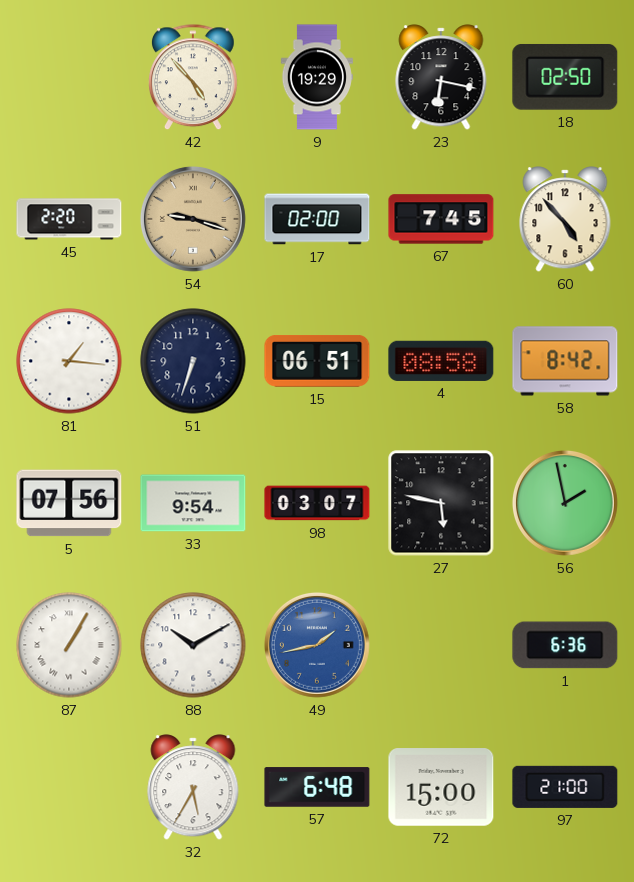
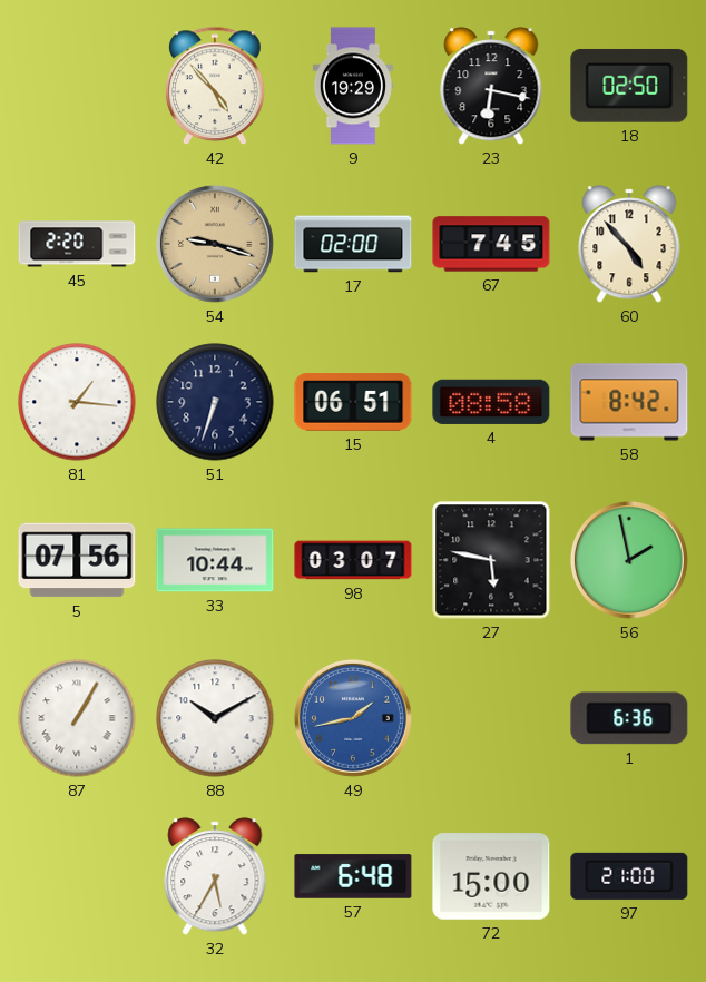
33: 9:54 -> 10:44 (215, 560)
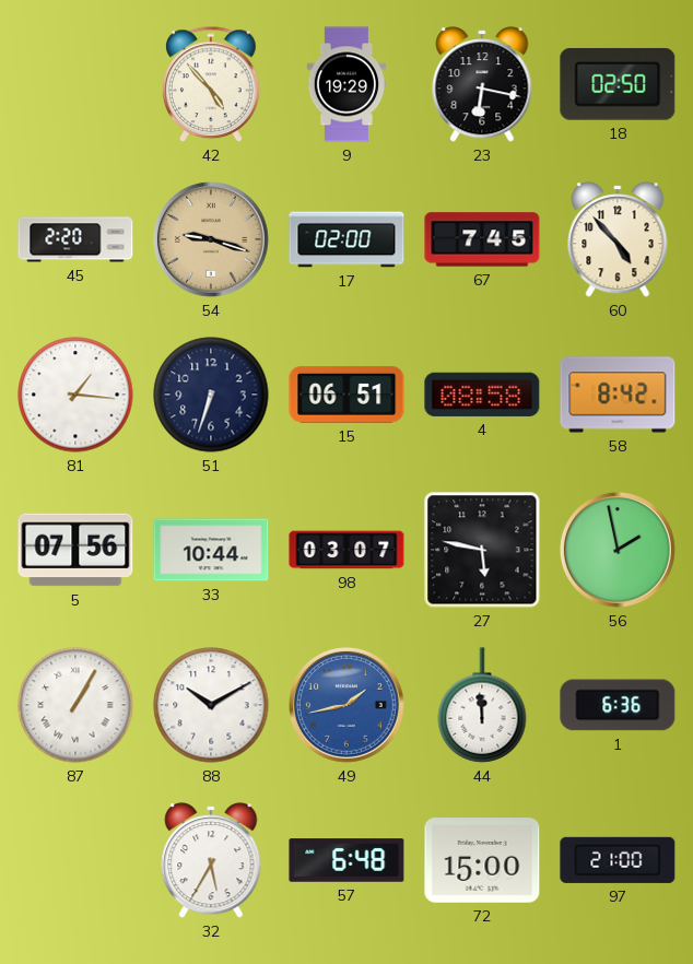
44: none -> 11:59 (482, 705)
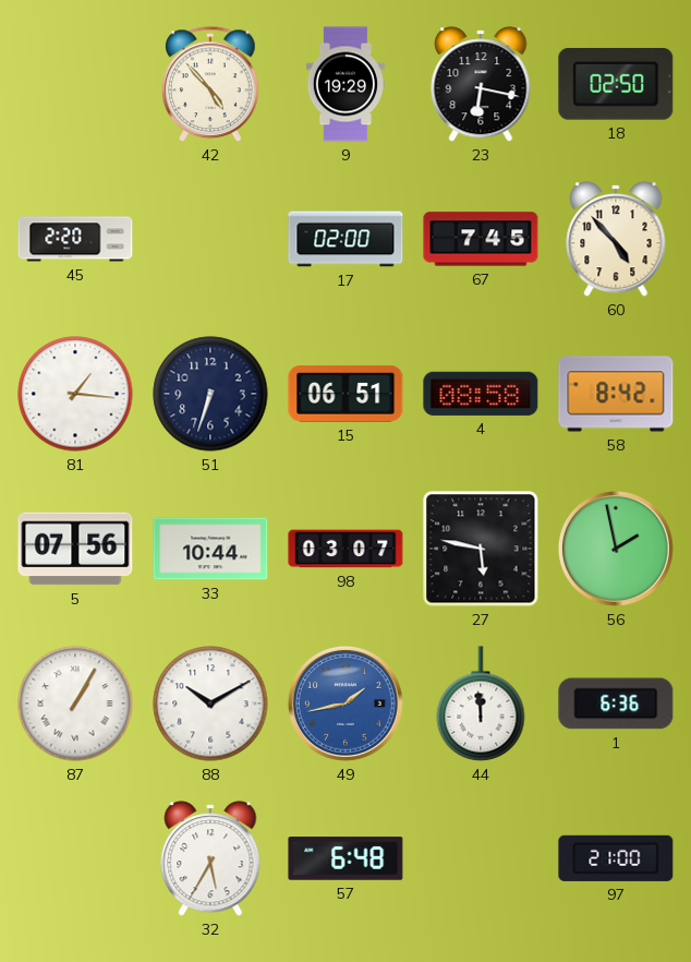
54: 9:18 -> none (211, 239)
72: 15:00 -> none (482, 860)
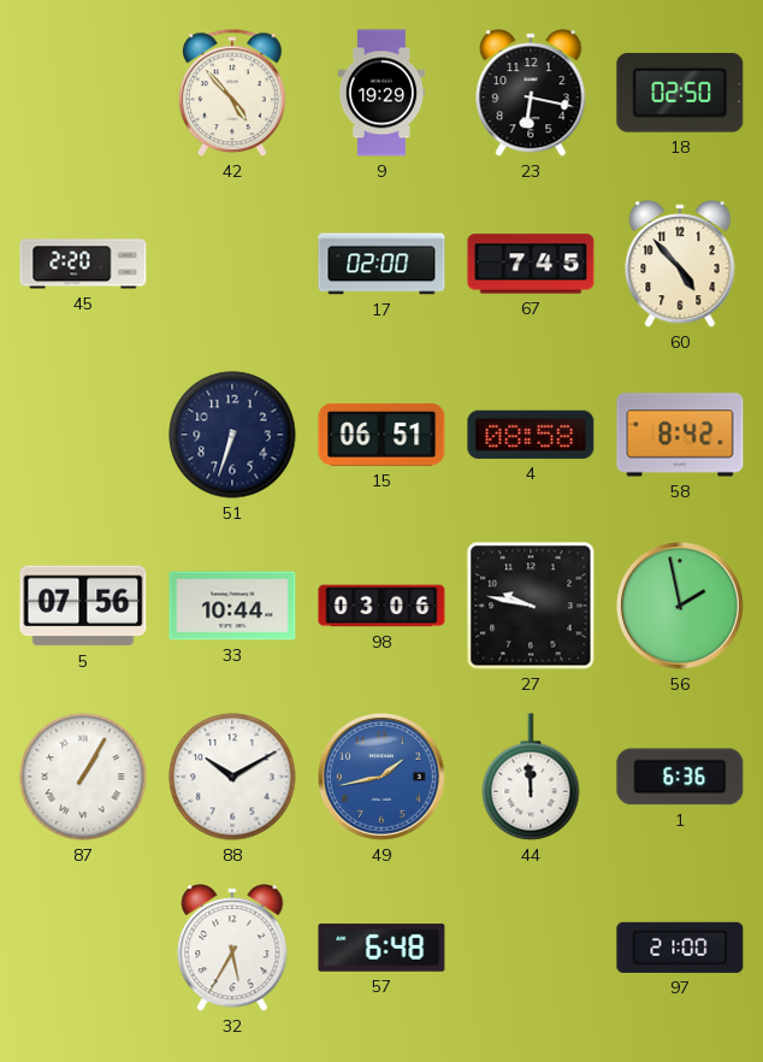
81: 1:16 -> none (75, 394)
98: 03:07 -> 03:06 (381, 606)
27: 5:47 -> 9:47 (531, 606)
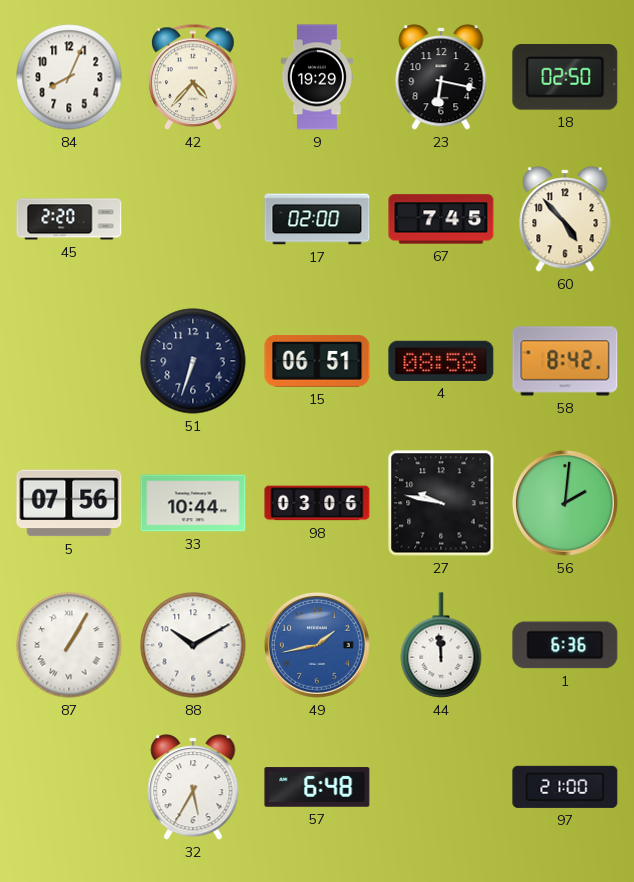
84: none -> 8:04 (69, 77)
42: 4:53 -> 4:37 (194, 78)
56: 1:58 -> 2:01 (565, 503)
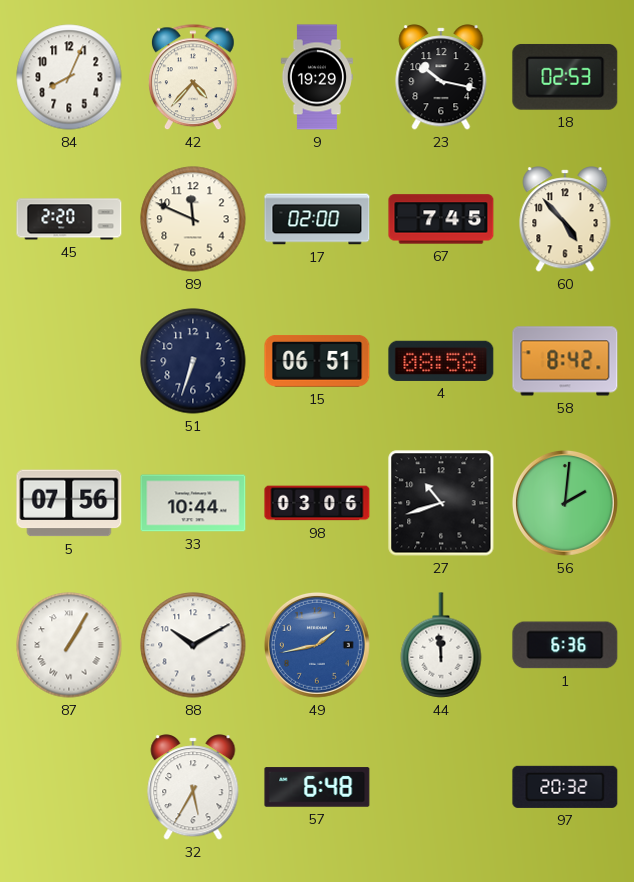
23: 6:17 -> 10:17 (441, 77)
18: 02:50 -> 02:53 (565, 77)
89: none -> 11:49 (193, 219)
27: 9:47 -> 10:42 (441, 503)
97: 21:00 -> 20:32 (565, 787)
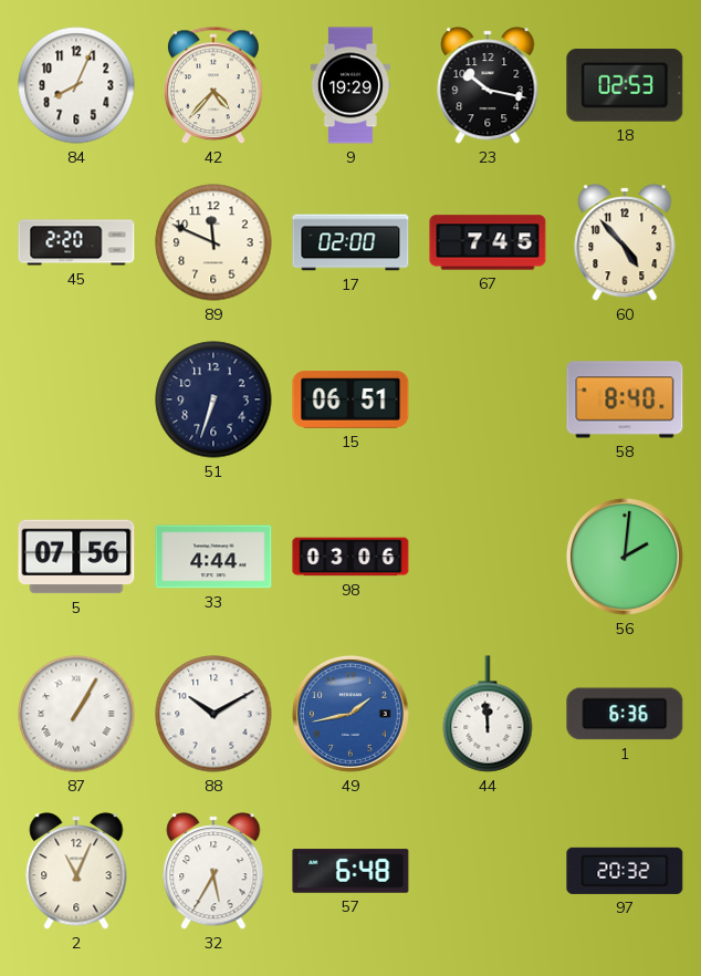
4: 08:58 -> none (441, 361)
58: 8:42 -> 8:40 (625, 399)
33: 10:44 -> 4:44 (213, 557)
27: 10:42 -> none (441, 503)
2: none -> 11:04 (76, 871)
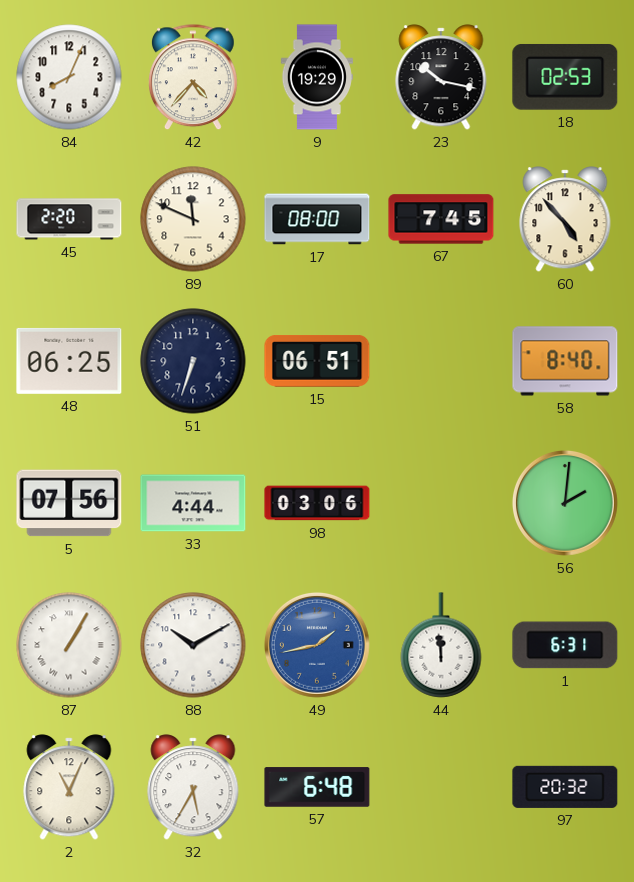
17: 02:00 -> 08:00 (317, 219)
48: none -> 06:25 (69, 361)
1: 6:36 -> 6:31 (565, 645)
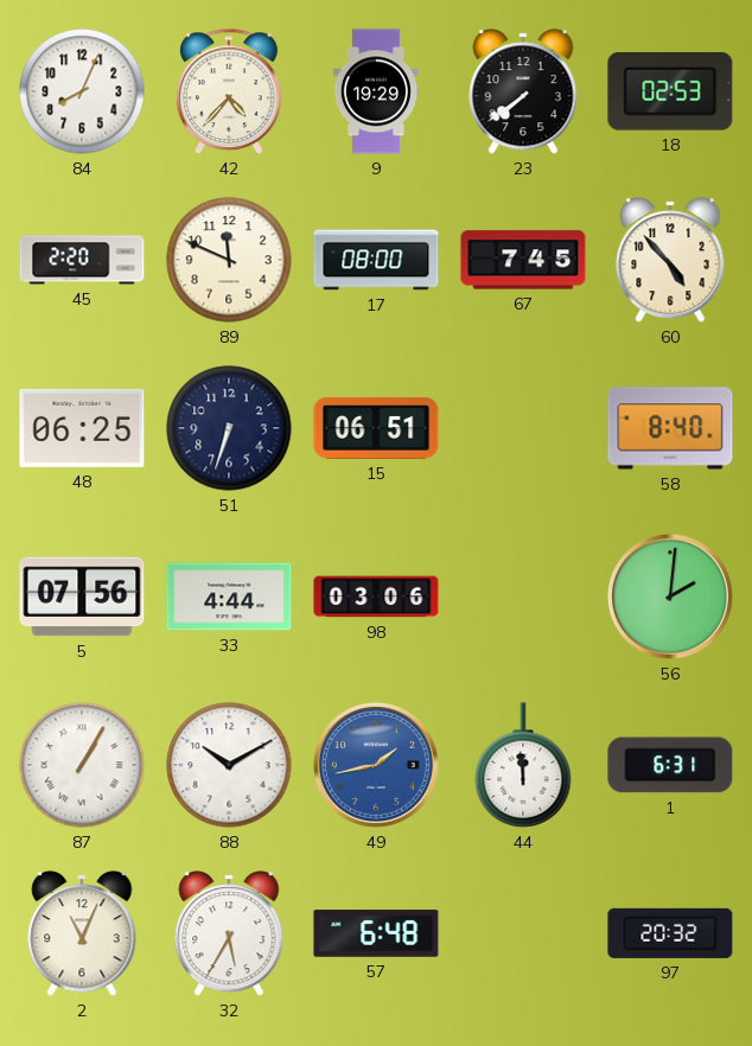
23: 10:17 -> 7:39 (523, 91)
